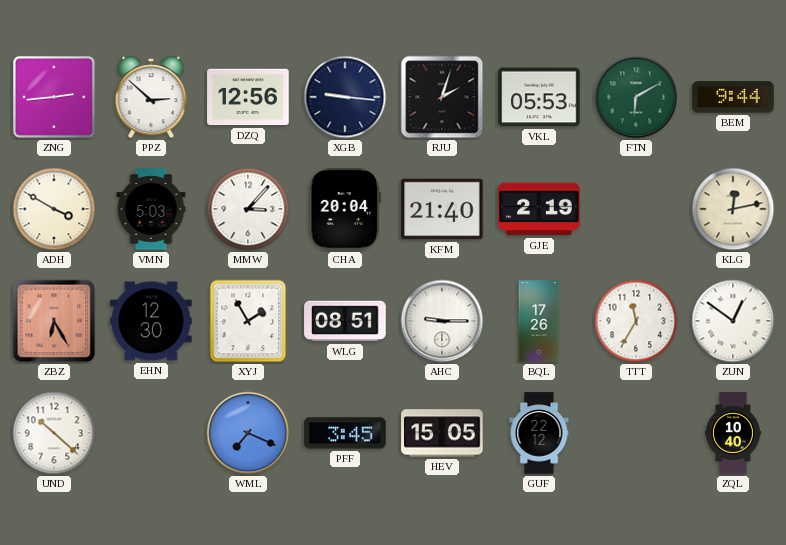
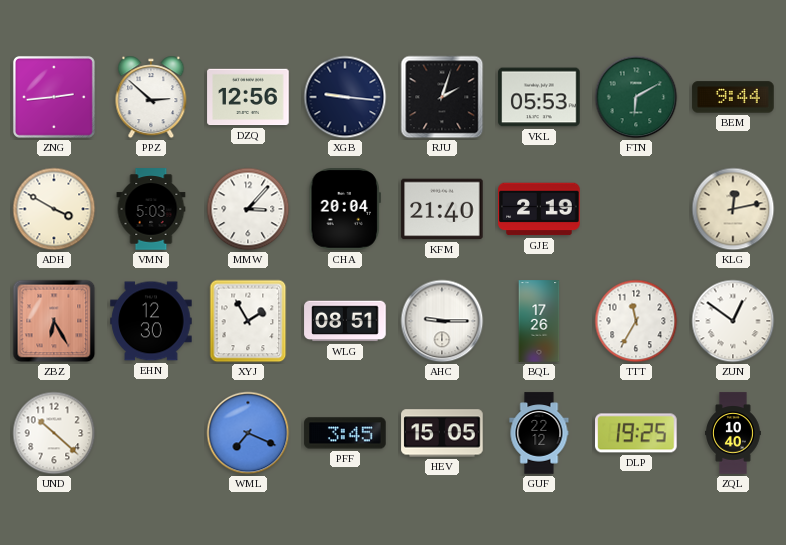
DLP: none -> 19:25 (636, 433)
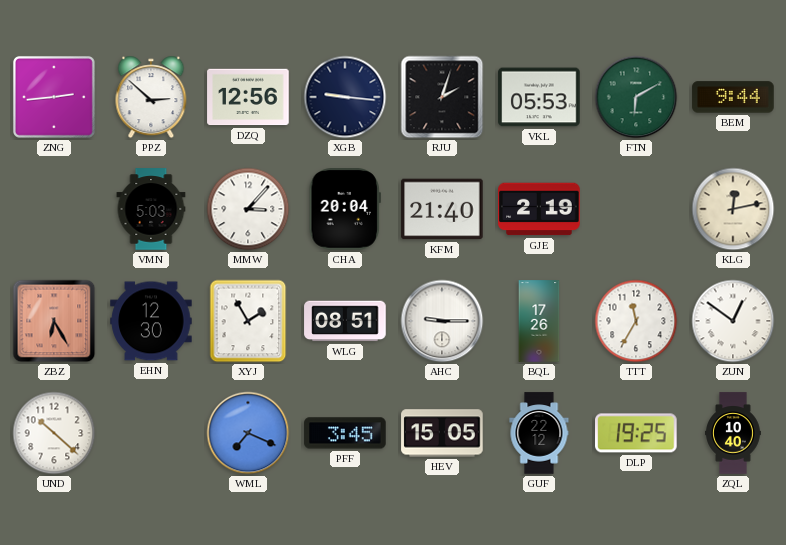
ADH: 3:50 -> none (54, 209)
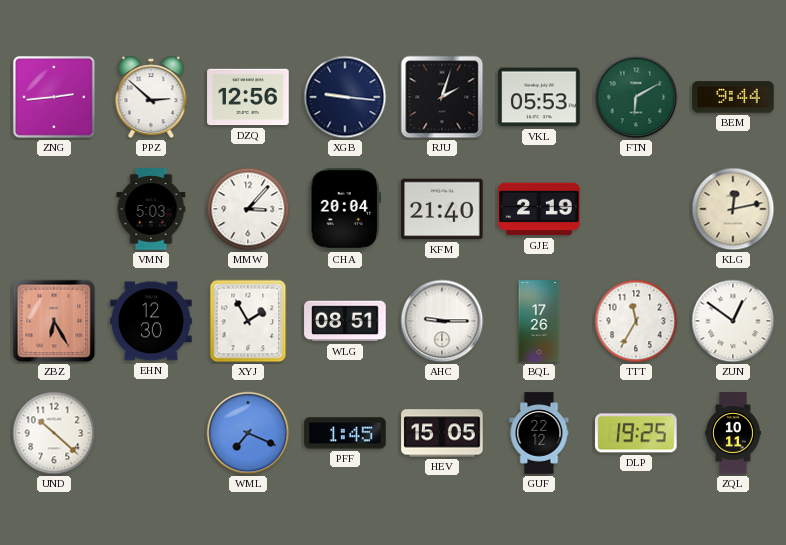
PFF: 3:45 -> 1:45 (345, 433)
ZQL: 10:40 -> 10:11 (734, 433)
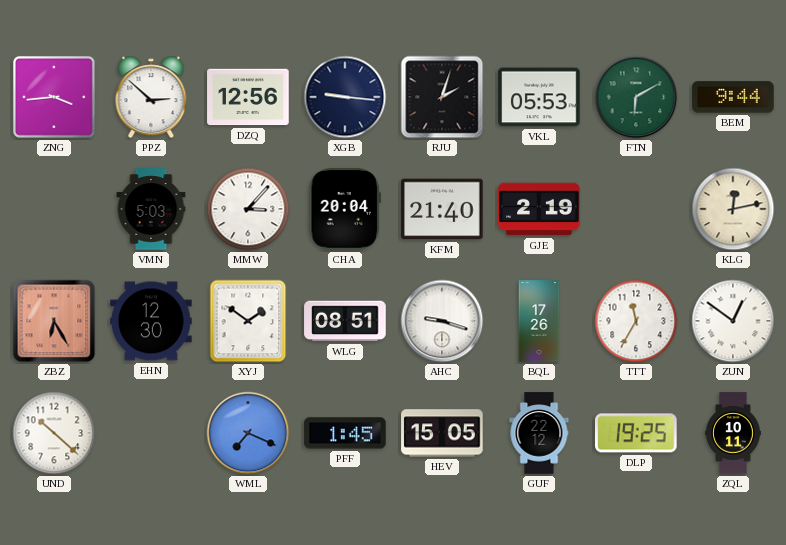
ZNG: 2:44 -> 3:44 (54, 97)
XYJ: 1:55 -> 1:51 (248, 321)
AHC: 9:15 -> 9:18 (442, 321)
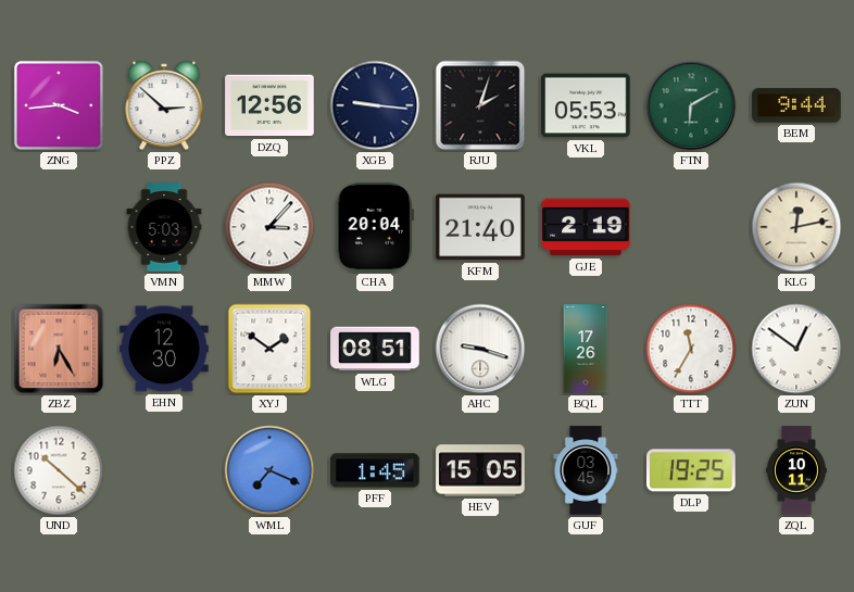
GUF: 22:12 -> 03:45 (586, 470)
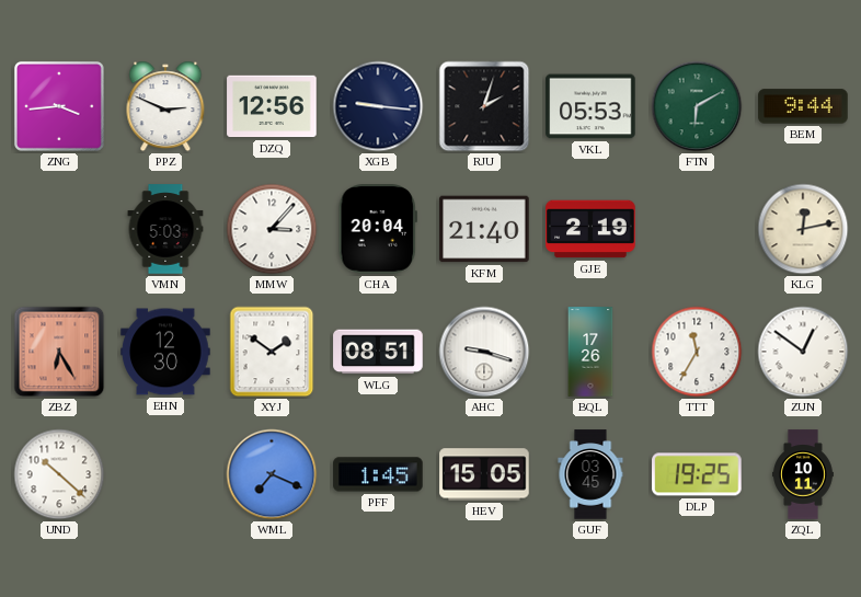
PPZ: 2:52 -> 2:49 (165, 106)
